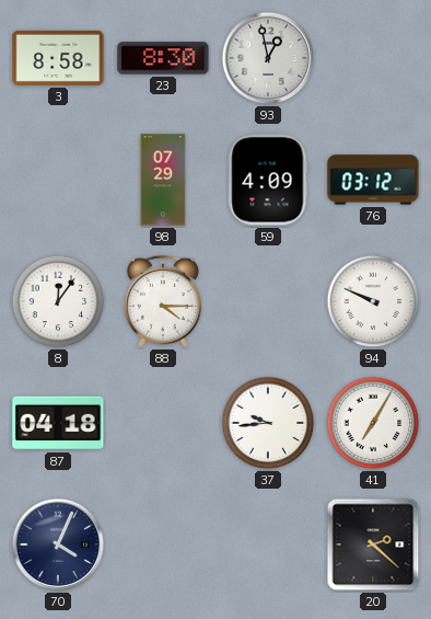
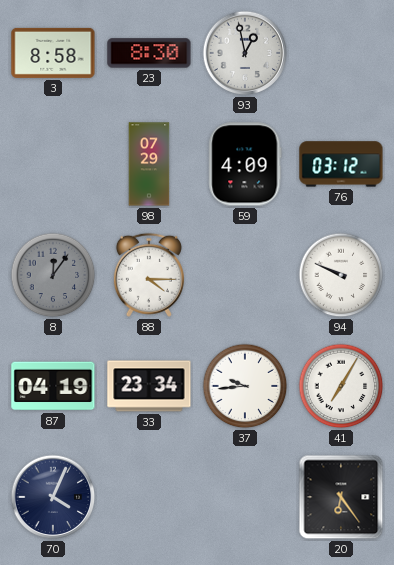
8 dial: white -> grey (53, 275)
87: 04:18 -> 04:19 (53, 386)
33: none -> 23:34 (149, 386)
20: 2:22 -> 6:24 (341, 497)
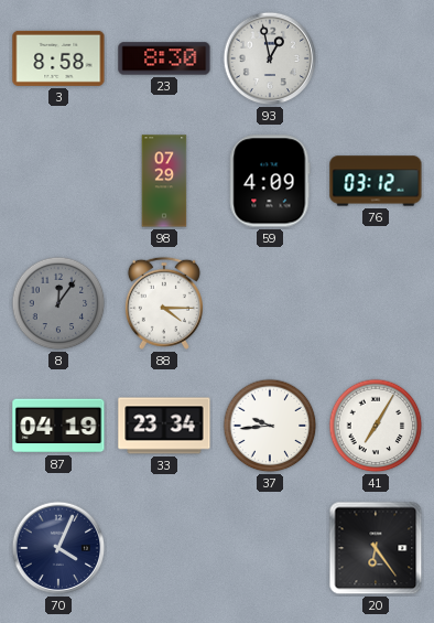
94: 9:49 -> none (341, 275)
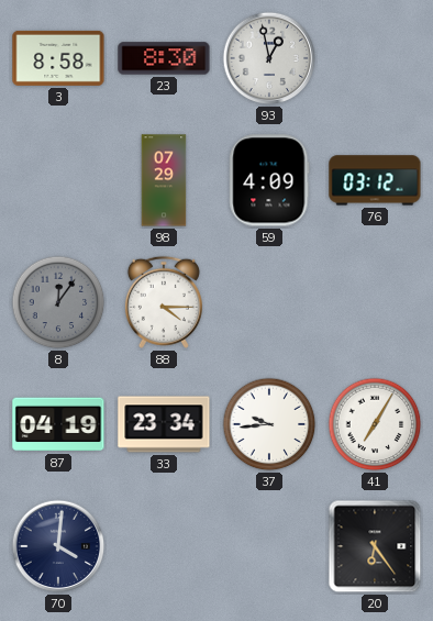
70: 4:04 -> 4:01 (58, 546)
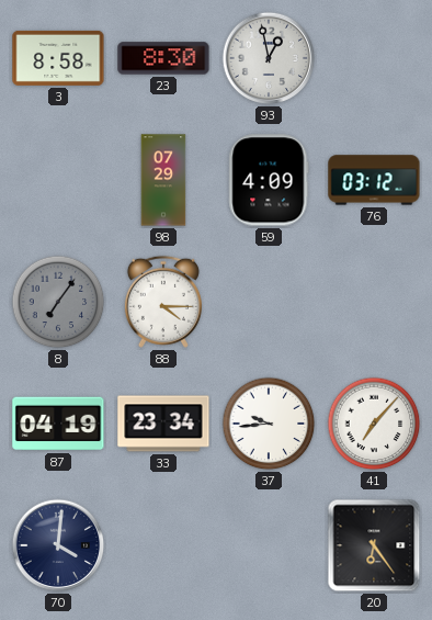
8: 12:06 -> 7:06 (58, 302)
41: 7:05 -> 7:07 (374, 424)
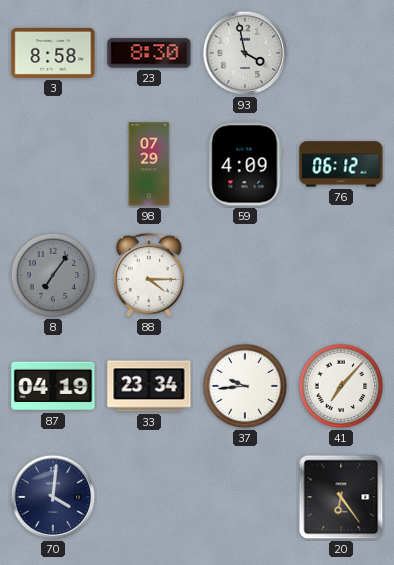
93: 12:58 -> 3:58 (245, 53)
76: 03:12 -> 06:12 (341, 164)
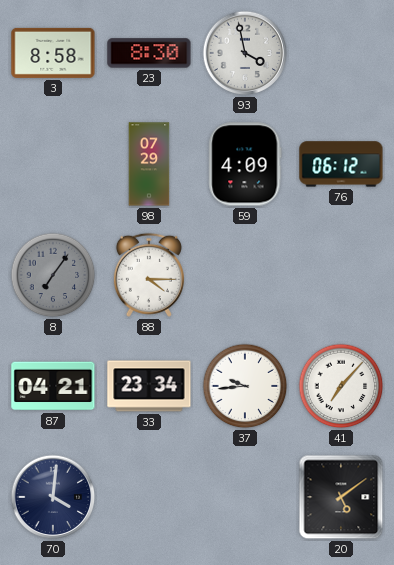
87: 04:19 -> 04:21 (53, 386)
20: 6:24 -> 5:09 (341, 497)
